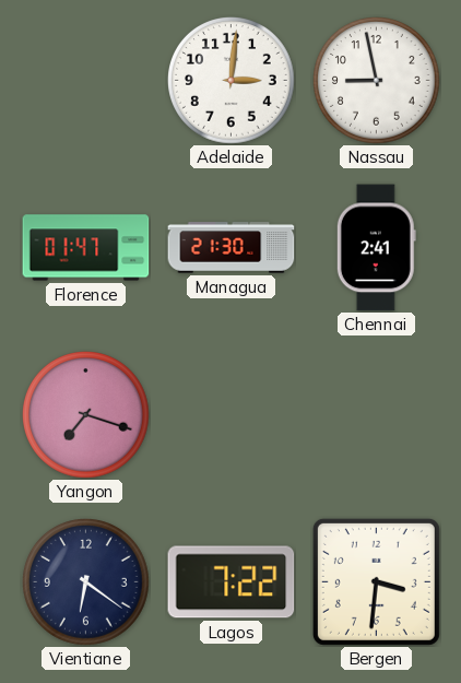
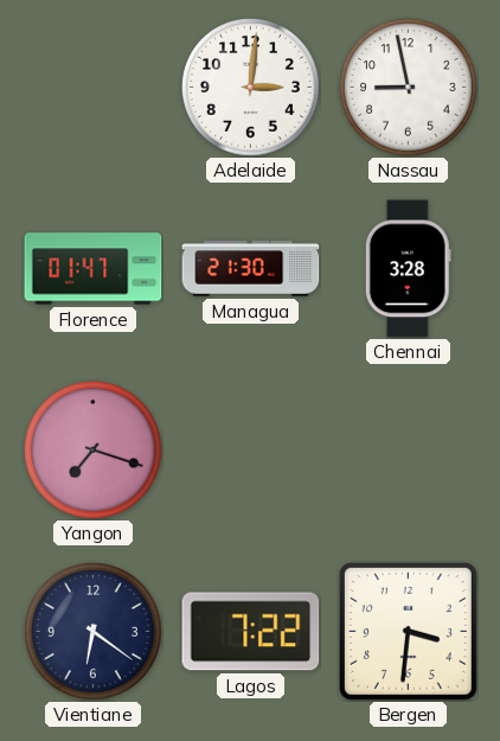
Chennai: 2:41 -> 3:28 (408, 269)
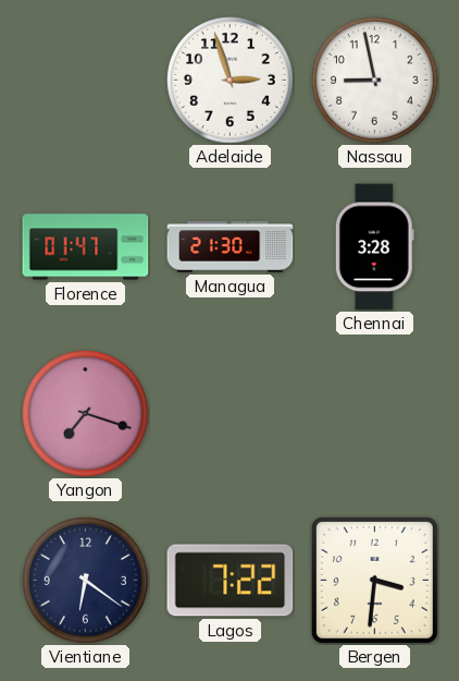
Adelaide: 3:01 -> 2:57 (231, 81)
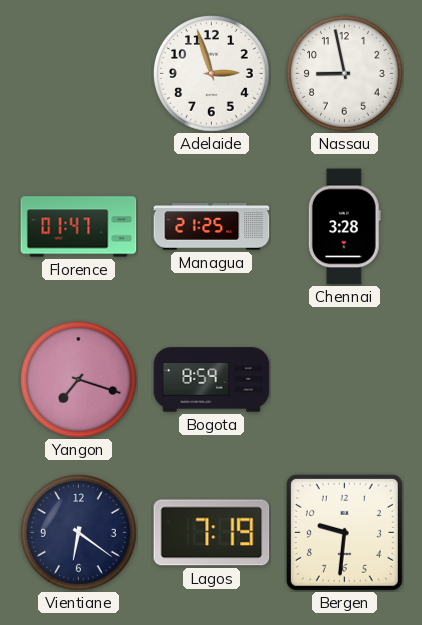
Managua: 21:30 -> 21:25 (212, 227)
Bogota: none -> 8:59 (212, 380)
Lagos: 7:22 -> 7:19 (212, 533)
Bergen: 3:31 -> 9:31 (344, 532)
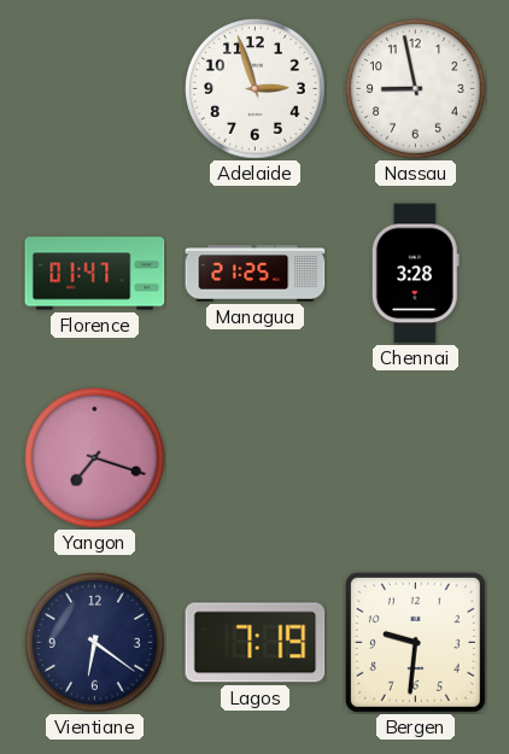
Bogota: 8:59 -> none (212, 380)
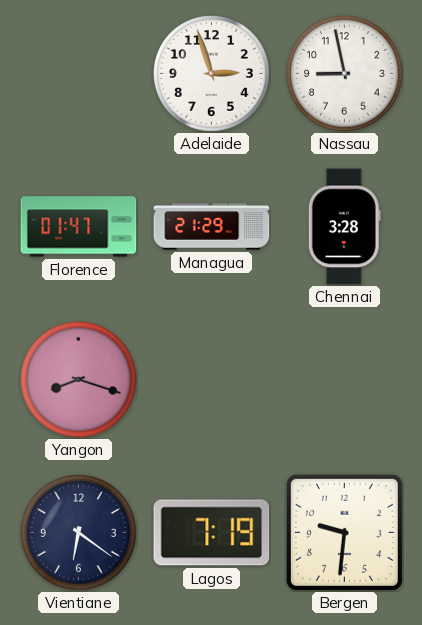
Managua: 21:25 -> 21:29 (212, 227)
Yangon: 7:18 -> 8:18 (79, 380)
